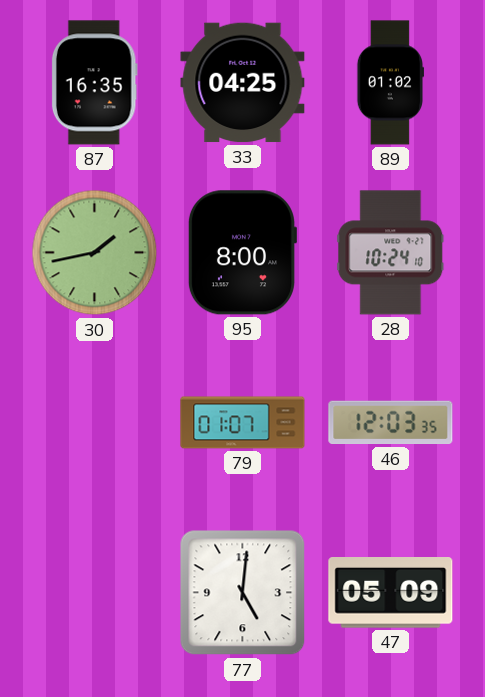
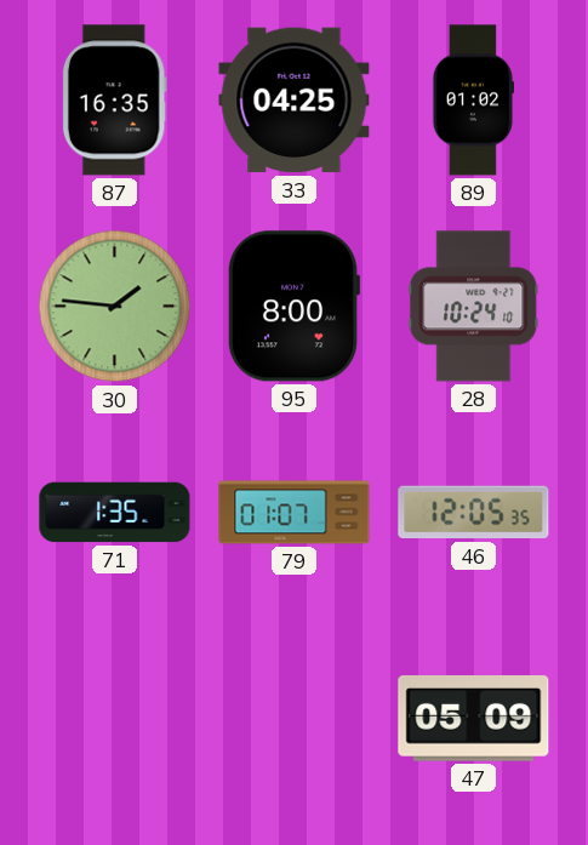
30: 1:43 -> 1:46 (115, 307)
71: none -> 1:35 (115, 513)
46: 12:03 -> 12:05 (474, 513)
77: 5:01 -> none (243, 593)
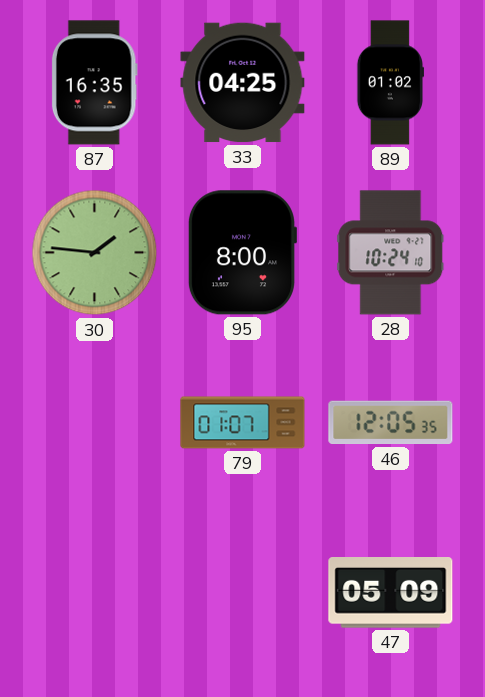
71: 1:35 -> none (115, 513)
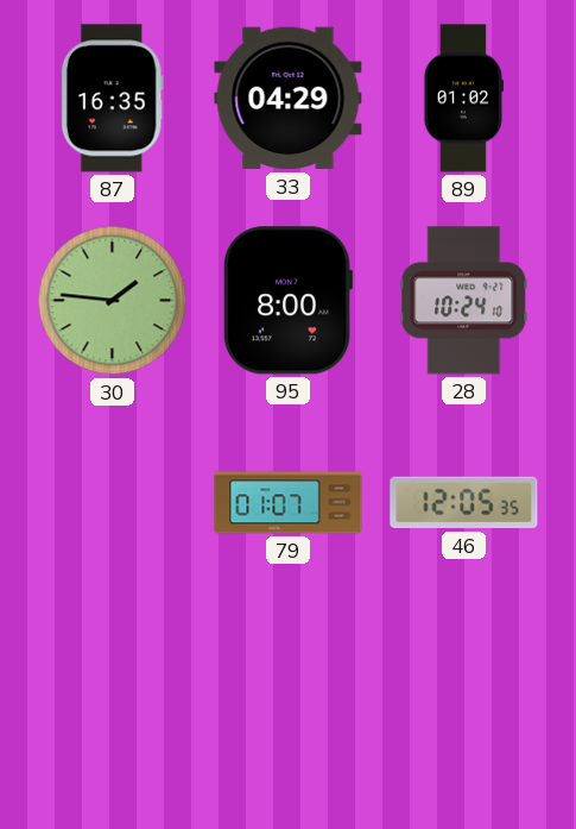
33: 04:25 -> 04:29 (289, 99)
47: 05:09 -> none (391, 593)
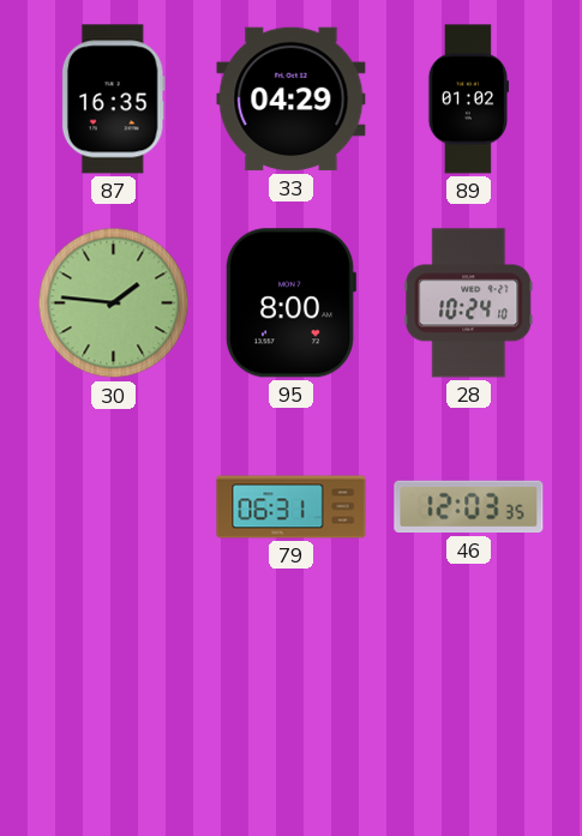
79: 01:07 -> 06:31 (292, 507)
46: 12:05 -> 12:03 (469, 507)
